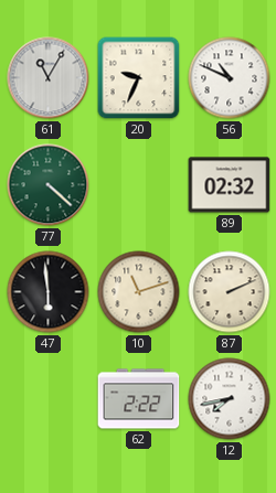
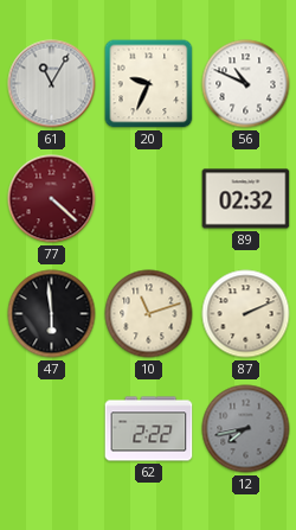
77 dial: green -> burgundy (52, 199)
12 dial: white -> grey (246, 429)
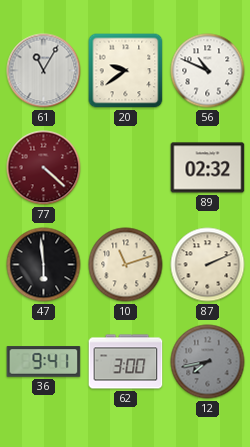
20: 9:34 -> 9:39 (126, 71)
36: none -> 9:41 (44, 362)
62: 2:22 -> 3:00 (126, 362)
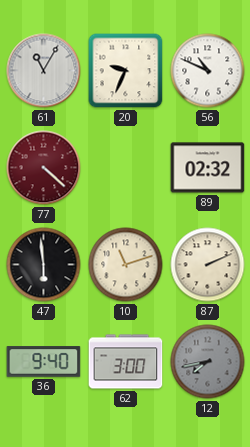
20: 9:39 -> 9:34 (126, 71)
36: 9:41 -> 9:40 (44, 362)
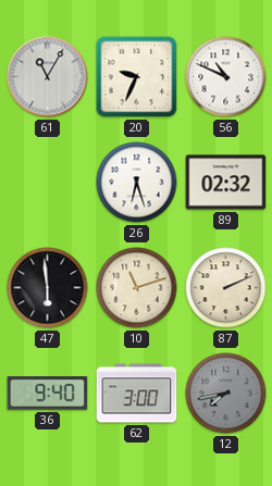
77: 4:22 -> none (44, 168)
26: none -> 6:27 (137, 183)
